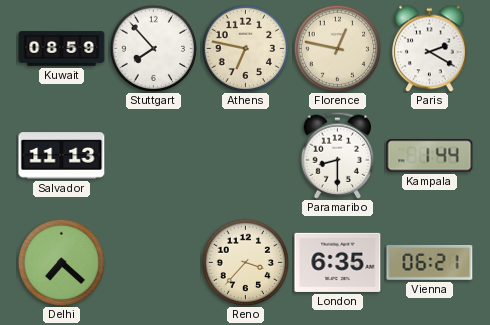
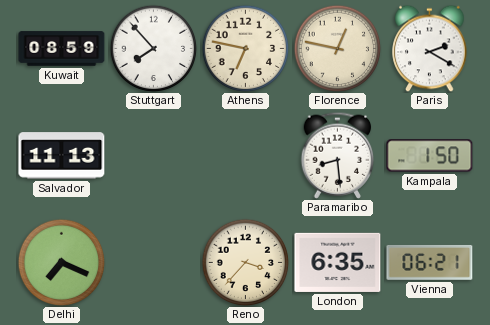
Paramaribo: 8:30 -> 8:29 (338, 155)
Kampala: 1:44 -> 1:50 (430, 156)
Delhi: 7:22 -> 7:19 (61, 262)
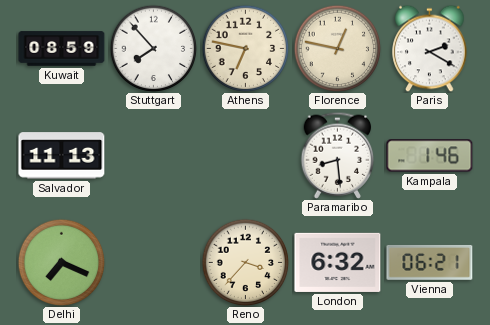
Kampala: 1:50 -> 1:46 (430, 156)
London: 6:35 -> 6:32 (338, 262)
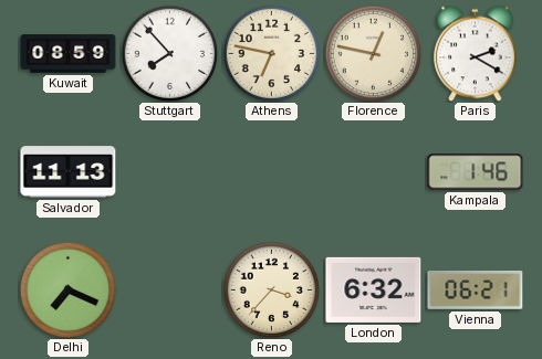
Paramaribo: 8:29 -> none (338, 155)
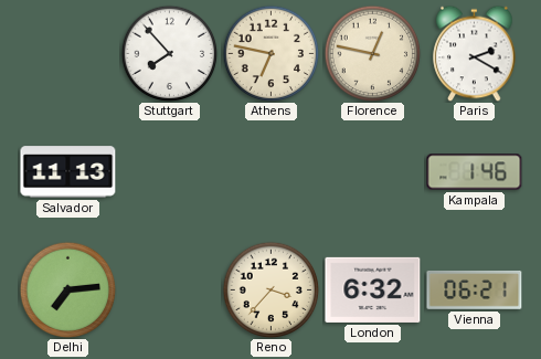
Kuwait: 08:59 -> none (69, 54)
Delhi: 7:19 -> 7:14 (67, 289)
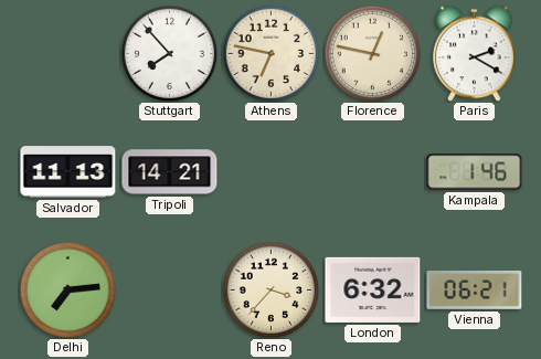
Tripoli: none -> 14:21 (170, 172)
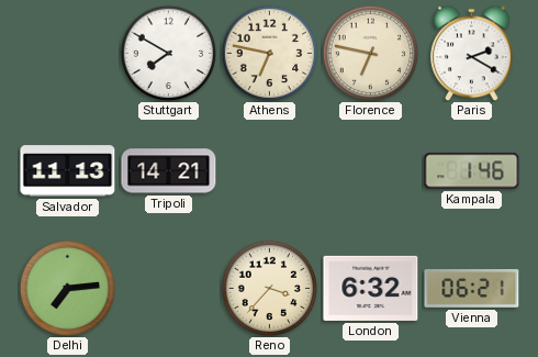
Stuttgart: 7:53 -> 7:50 (168, 53)
Florence: 12:47 -> 6:47 (370, 53)
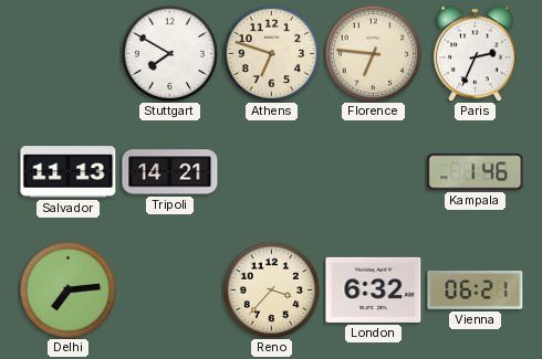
Athens: 6:47 -> 6:48 (271, 53)
Florence: 6:47 -> 6:46 (373, 53)
Paris: 2:20 -> 2:34 (476, 53)
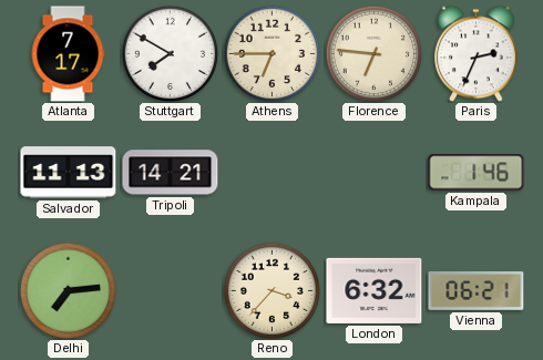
Atlanta: none -> 7:17 (68, 54)
Athens: 6:48 -> 6:45 (271, 53)
